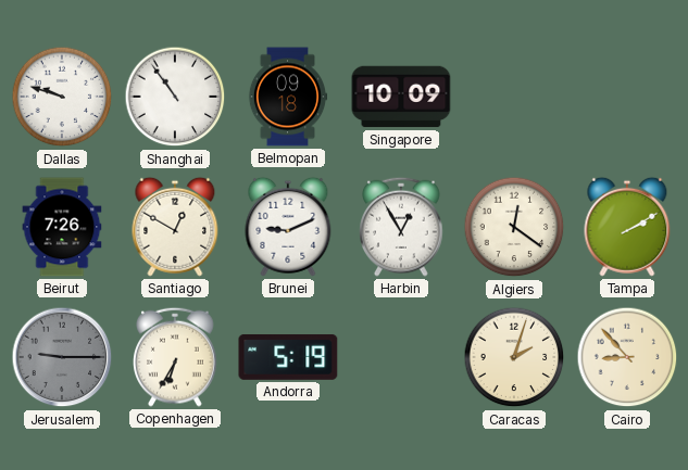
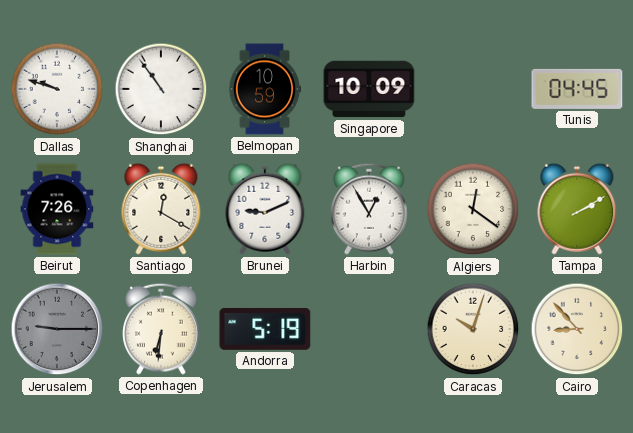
Belmopan: 09:18 -> 10:59 (265, 89)
Tunis: none -> 04:45 (577, 89)
Santiago: 12:50 -> 12:20 (161, 209)
Copenhagen: 6:35 -> 6:31 (162, 329)
Caracas: 2:03 -> 10:03 (473, 329)
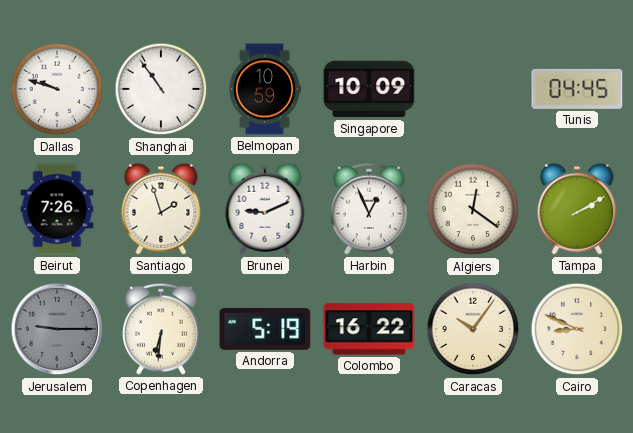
Santiago: 12:20 -> 1:57 (161, 209)
Harbin: 12:55 -> 12:56 (370, 209)
Colombo: none -> 16:22 (369, 329)
Caracas: 10:03 -> 10:06 (473, 329)
Cairo: 8:53 -> 8:49 (577, 329)
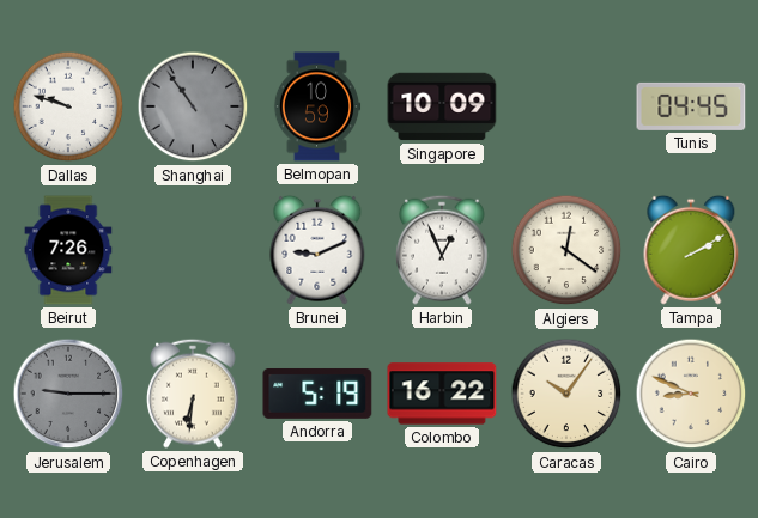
Shanghai dial: white -> grey (193, 106)
Santiago: 1:57 -> none (161, 209)
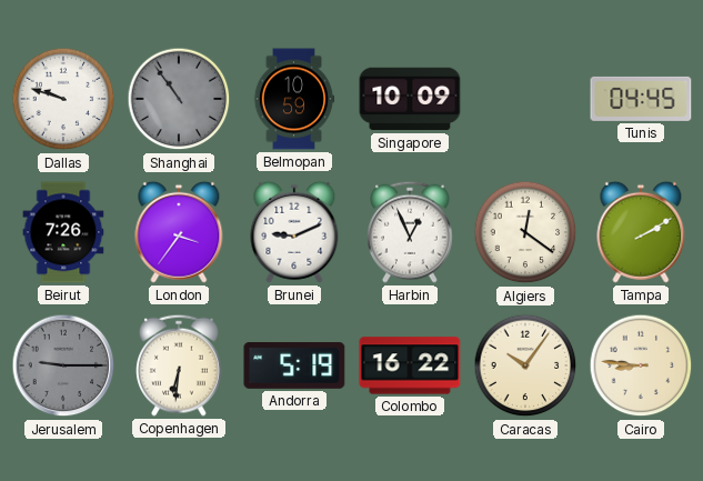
London: none -> 3:36 (179, 232)
Cairo: 8:49 -> 8:46 (641, 365)
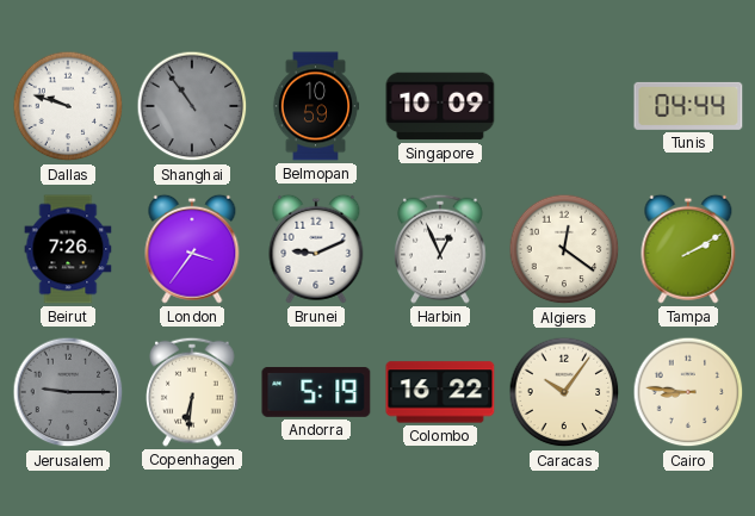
Tunis: 04:45 -> 04:44 (688, 106)
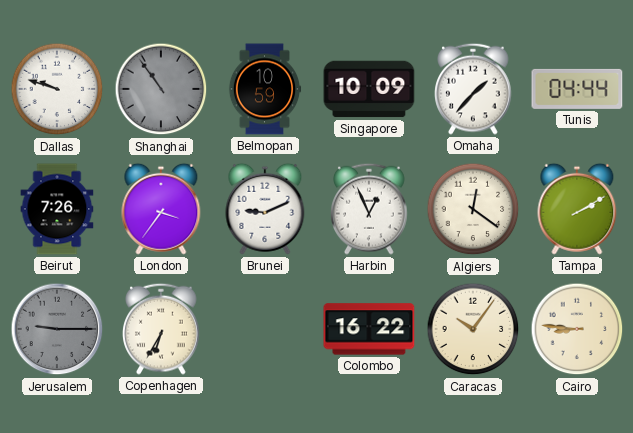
Omaha: none -> 1:37 (474, 89)
Copenhagen: 6:31 -> 6:35 (162, 329)
Andorra: 5:19 -> none (316, 392)
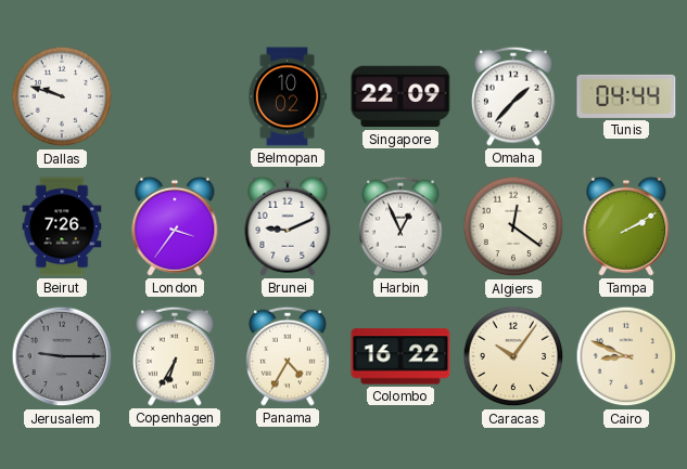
Shanghai: 10:54 -> none (161, 89)
Belmopan: 10:59 -> 10:02 (288, 96)
Singapore: 10:09 -> 22:09 (400, 96)
Panama: none -> 4:35 (289, 356)
Cairo: 8:46 -> 8:49 (626, 356)
